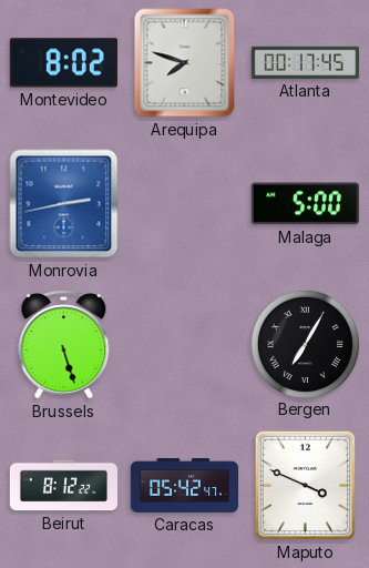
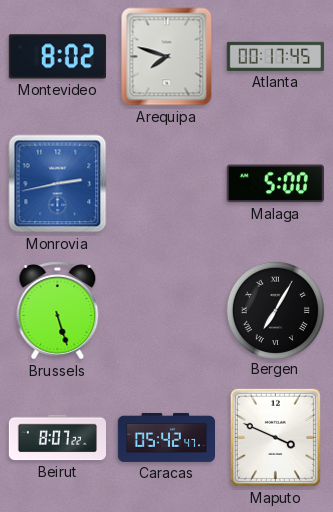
Beirut: 8:12 -> 8:07 (57, 438)
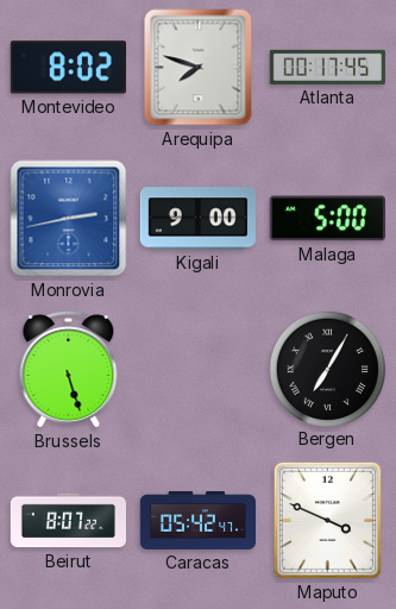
Kigali: none -> 9:00 (197, 219)
